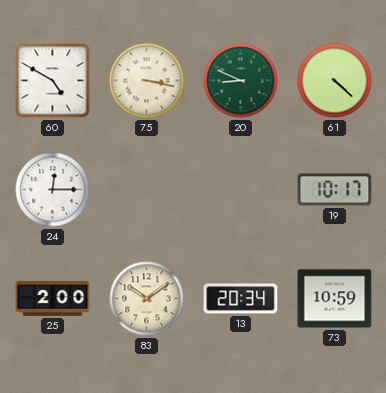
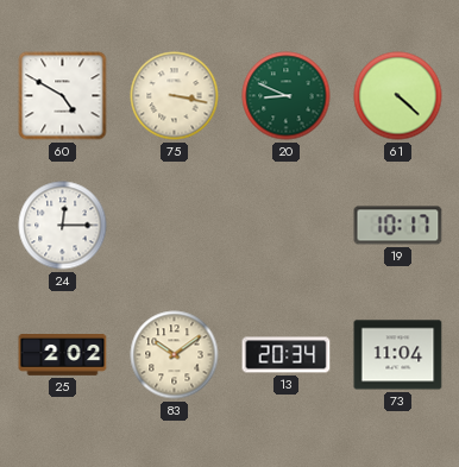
25: 2:00 -> 2:02 (63, 355)
73: 10:59 -> 11:04 (398, 355)
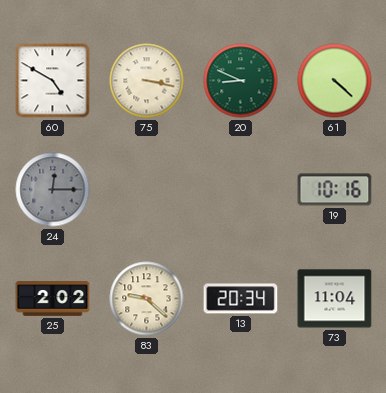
24 dial: white -> grey (53, 190)
19: 10:17 -> 10:16 (335, 190)
83: 10:09 -> 9:22 (147, 299)
